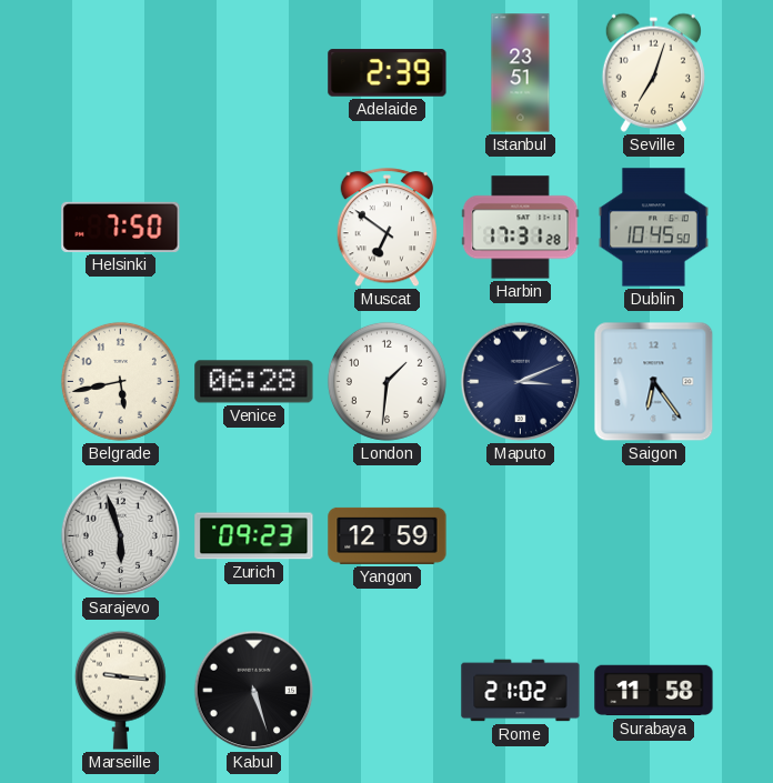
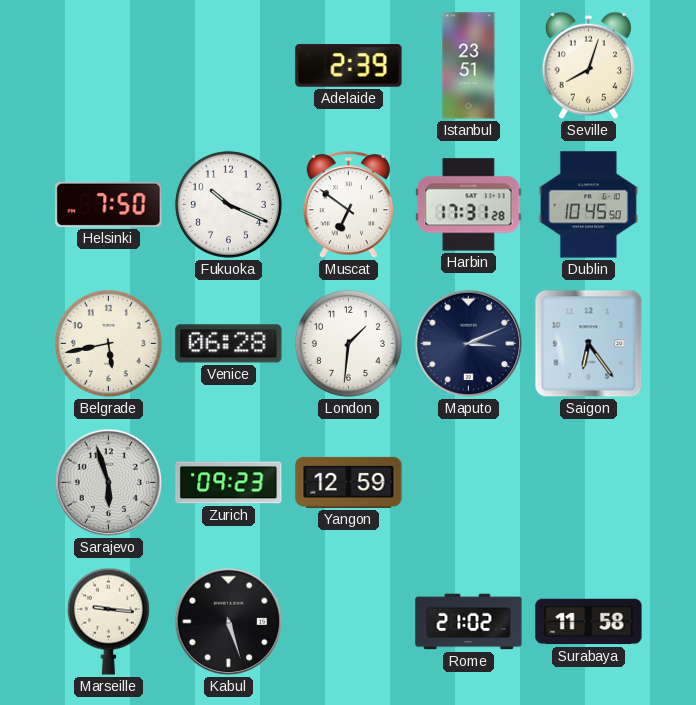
Seville: 7:03 -> 8:03 (588, 65)
Fukuoka: none -> 10:19 (228, 204)
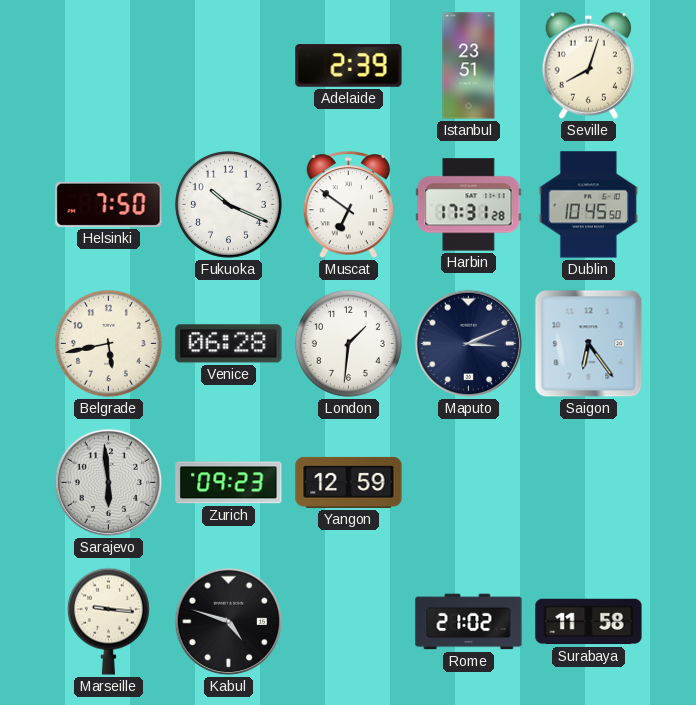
Sarajevo: 5:57 -> 5:59 (109, 483)
Kabul: 5:27 -> 4:48 (229, 622)
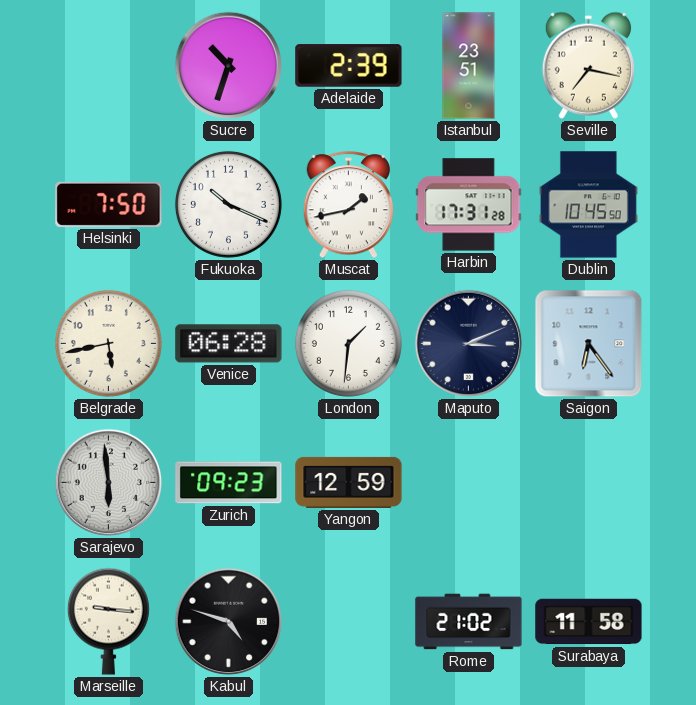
Sucre: none -> 10:33 (229, 66)
Seville: 8:03 -> 7:17 (588, 65)
Muscat: 6:51 -> 1:43 (348, 205)
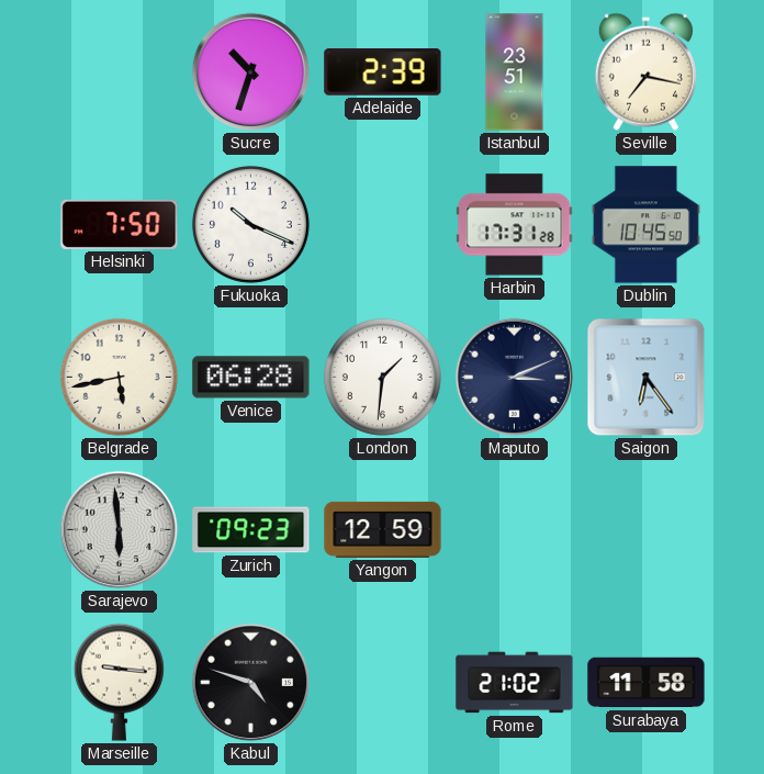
Muscat: 1:43 -> none (348, 205)
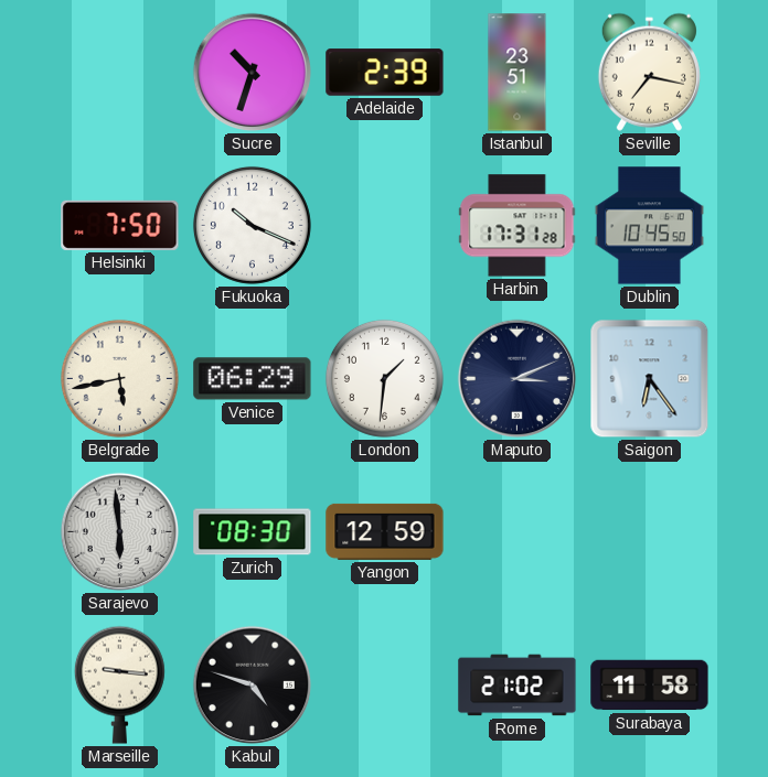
Venice: 06:28 -> 06:29 (253, 379)
Zurich: 09:23 -> 08:30 (253, 532)
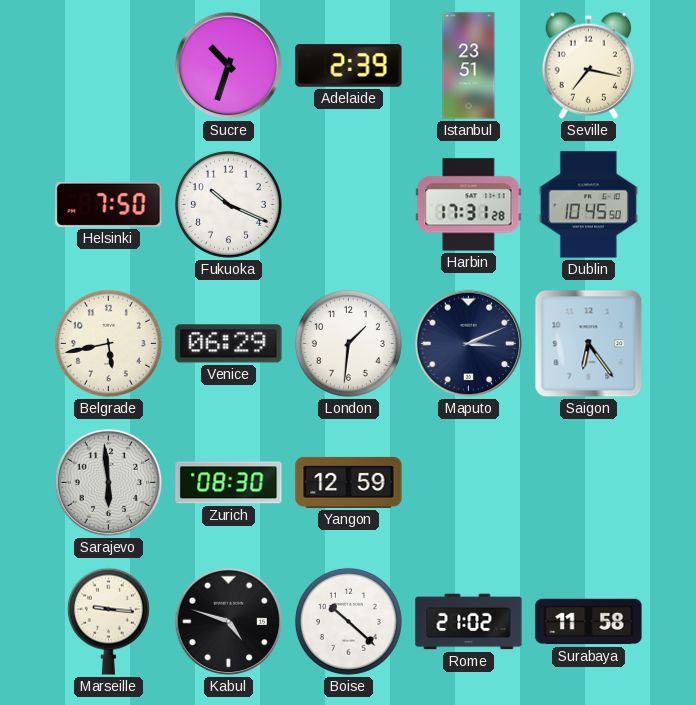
Boise: none -> 10:22 (348, 621)
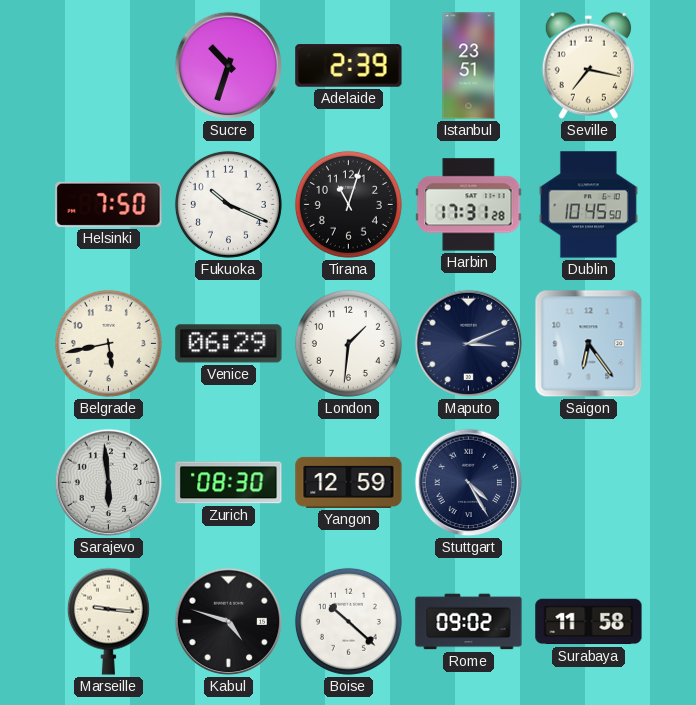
Tirana: none -> 11:03 (348, 204)
Stuttgart: none -> 4:25 (469, 483)
Rome: 21:02 -> 09:02 (469, 622)
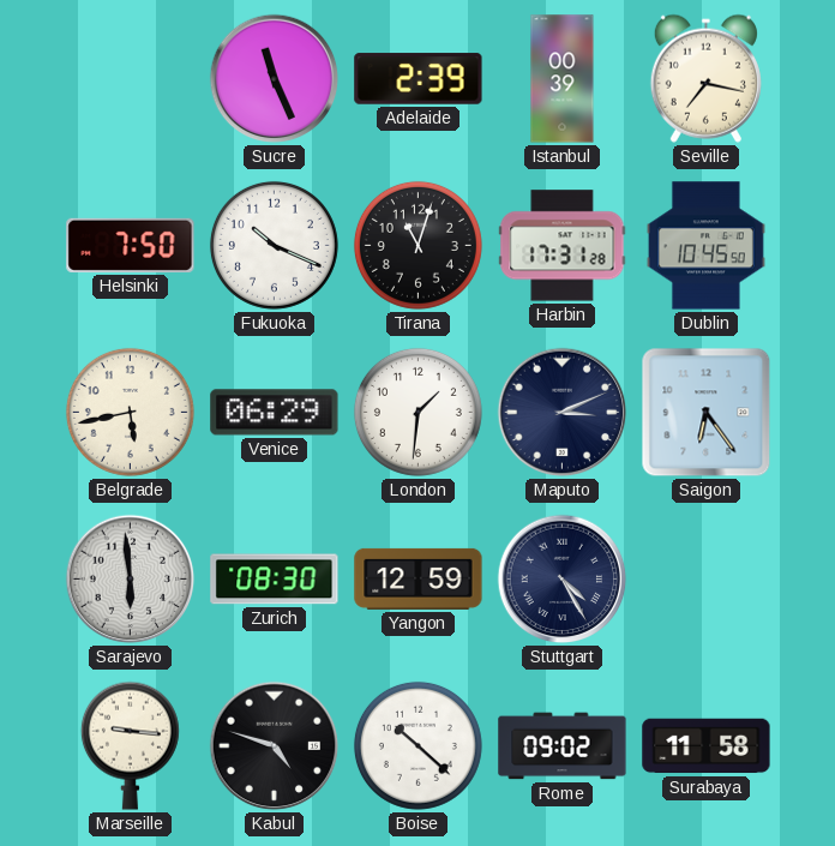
Sucre: 10:33 -> 11:26 (275, 79)
Istanbul: 23:51 -> 00:39 (563, 79)
